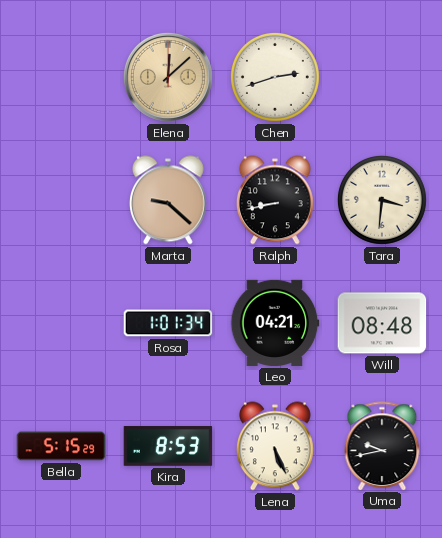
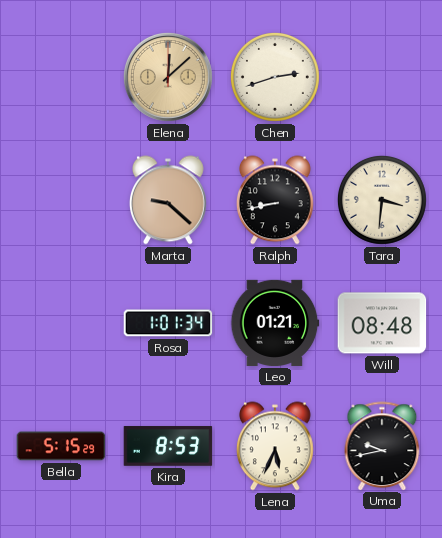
Leo: 04:21 -> 01:21 (275, 323)
Lena: 5:26 -> 5:34 (275, 446)
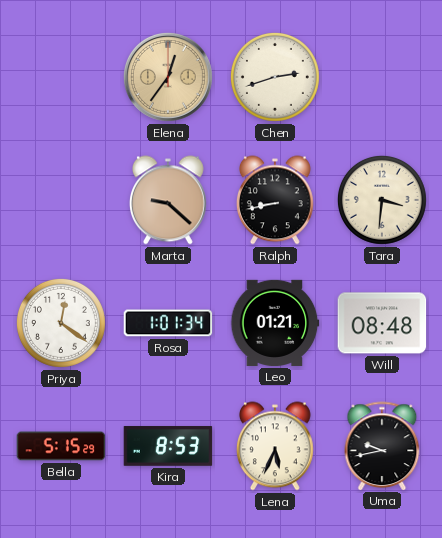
Elena: 12:08 -> 12:36 (168, 77)
Priya: none -> 12:21 (61, 323)
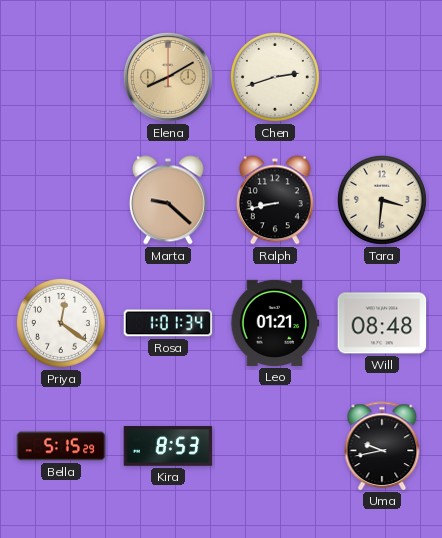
Elena: 12:36 -> 8:10 (168, 77)
Lena: 5:34 -> none (275, 446)
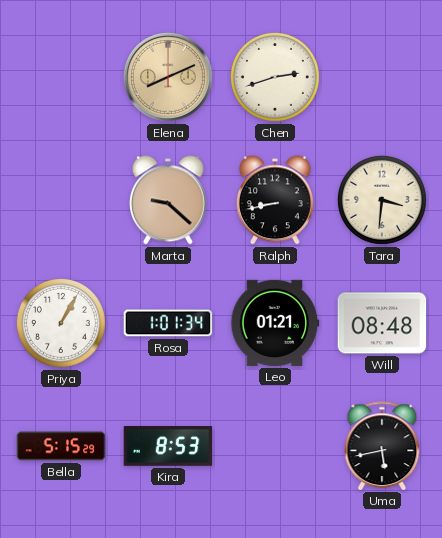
Elena: 8:10 -> 8:11 (168, 77)
Priya: 12:21 -> 1:05 (61, 323)
Uma: 9:43 -> 5:43 (382, 446)
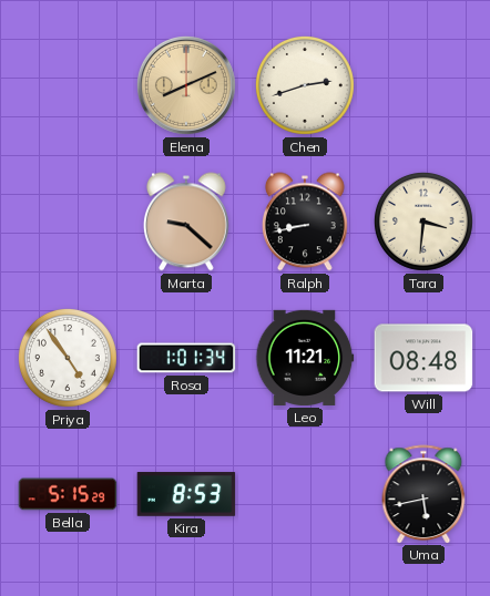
Priya: 1:05 -> 4:54 (68, 358)
Leo: 01:21 -> 11:21 (305, 358)
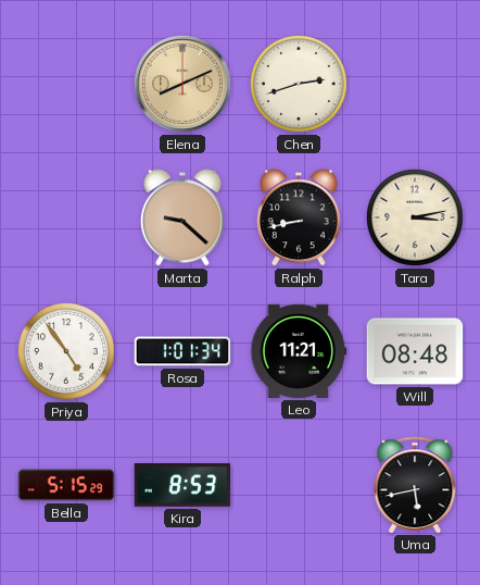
Tara: 3:31 -> 3:13 (415, 217)
